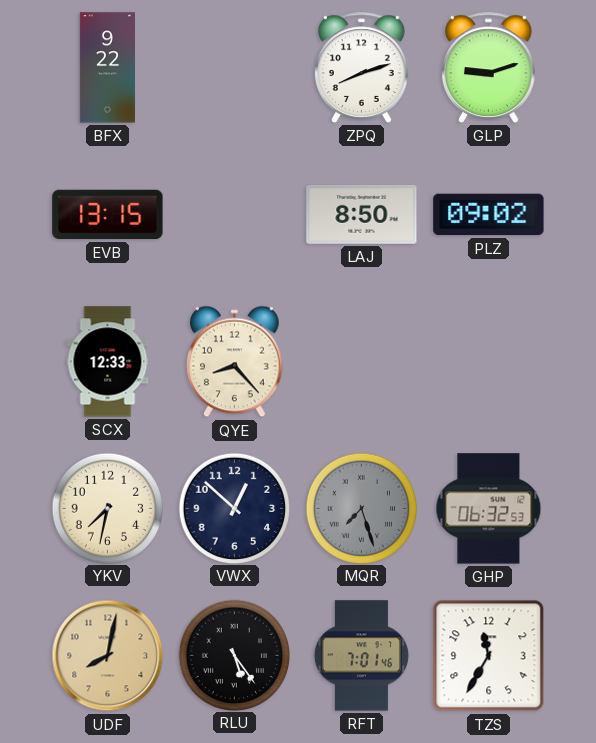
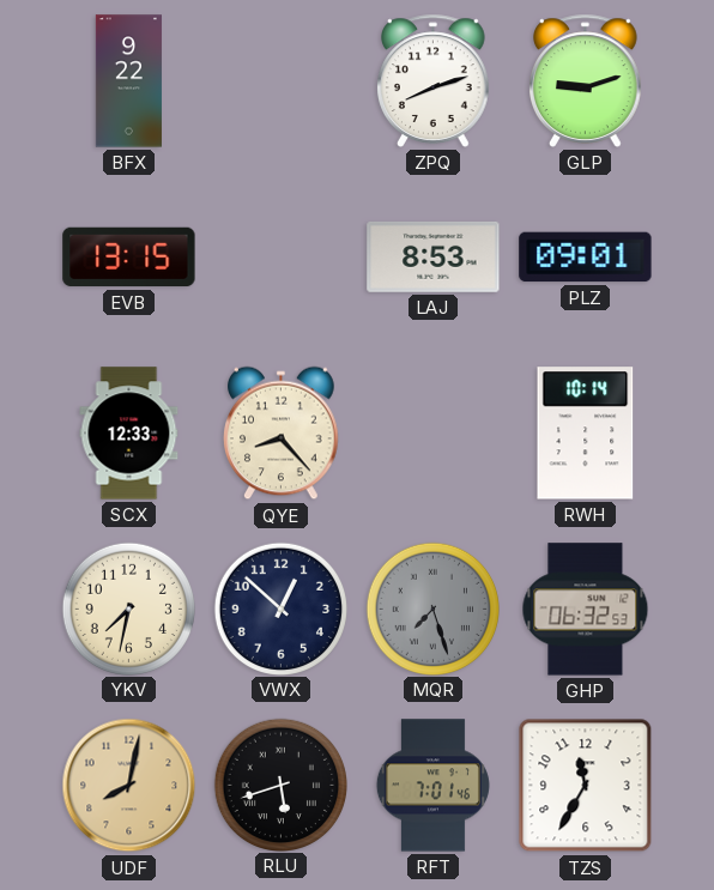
LAJ: 8:50 -> 8:53 (434, 256)
PLZ: 09:02 -> 09:01 (586, 258)
RWH: none -> 10:14 (586, 434)
RLU: 5:24 -> 5:42 (280, 785)
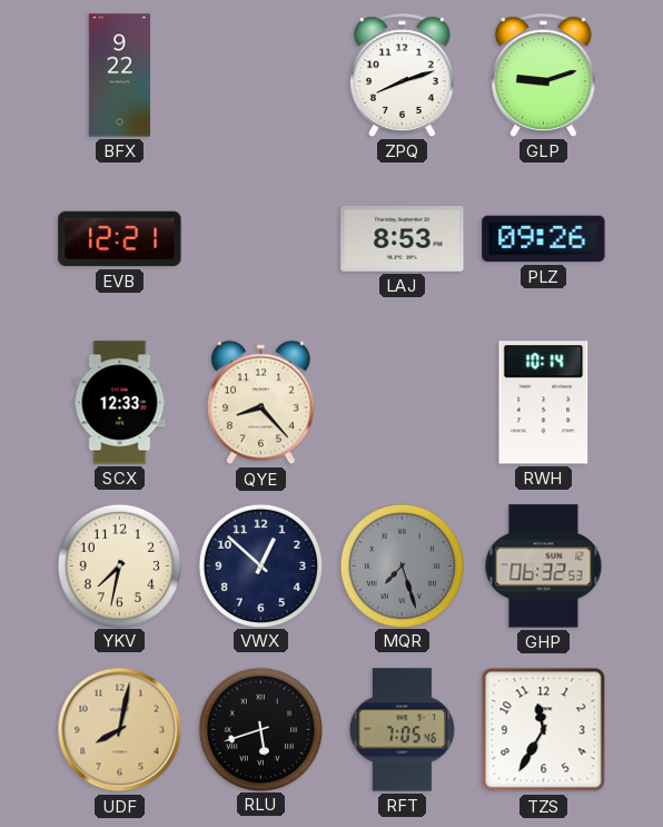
EVB: 13:15 -> 12:21 (120, 239)
PLZ: 09:01 -> 09:26 (544, 239)
RFT: 7:01 -> 7:05 (402, 730)
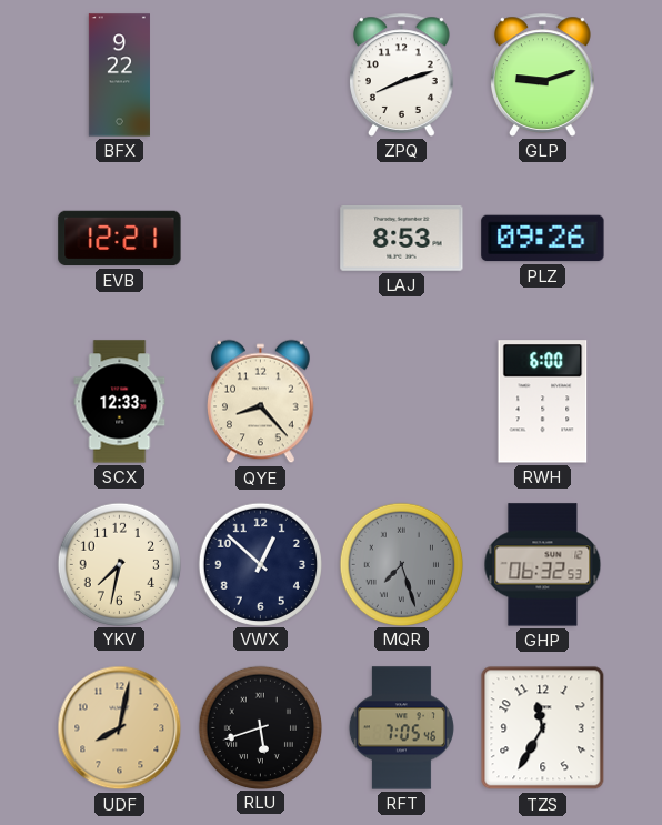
RWH: 10:14 -> 6:00 (543, 402)
